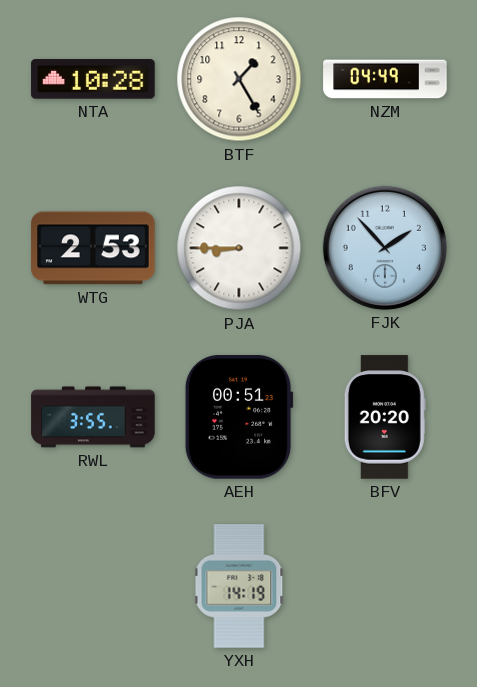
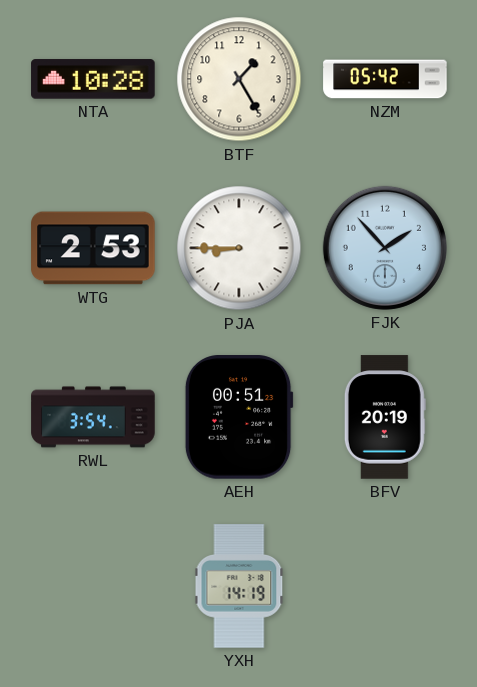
NZM: 04:49 -> 05:42 (385, 79)
RWL: 3:55 -> 3:54 (93, 417)
BFV: 20:20 -> 20:19 (385, 417)
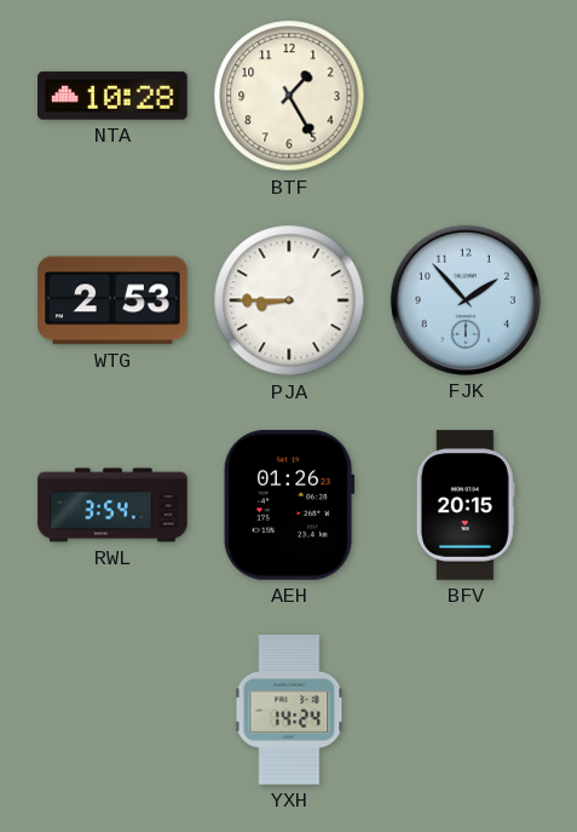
NZM: 05:42 -> none (385, 79)
AEH: 00:51 -> 01:26 (289, 505)
BFV: 20:19 -> 20:15 (466, 505)
YXH: 14:19 -> 14:24 (289, 710)
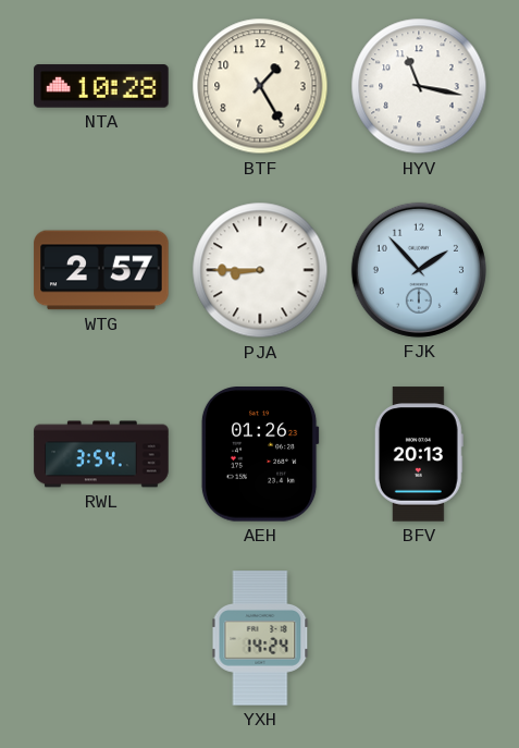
HYV: none -> 11:17 (419, 86)
WTG: 2:53 -> 2:57 (101, 270)
BFV: 20:15 -> 20:13 (419, 454)
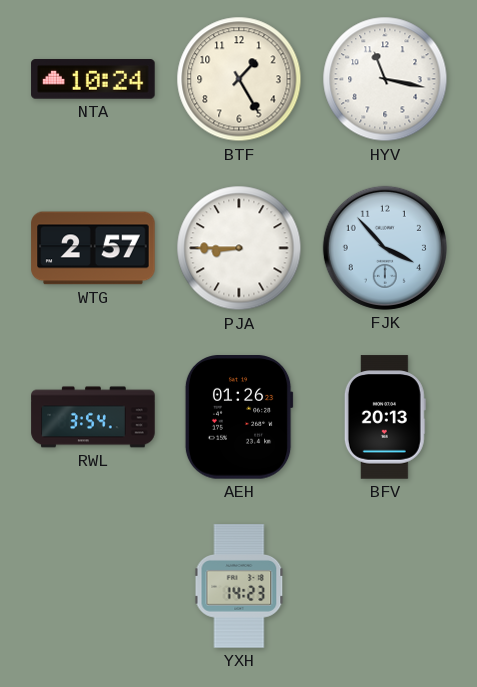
NTA: 10:28 -> 10:24 (93, 79)
FJK: 1:53 -> 3:53 (385, 248)
YXH: 14:24 -> 14:23 (239, 586)
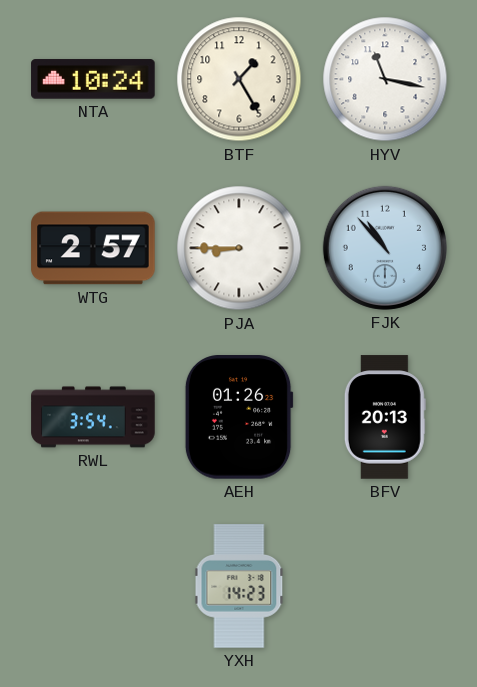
FJK: 3:53 -> 10:53 (385, 248)
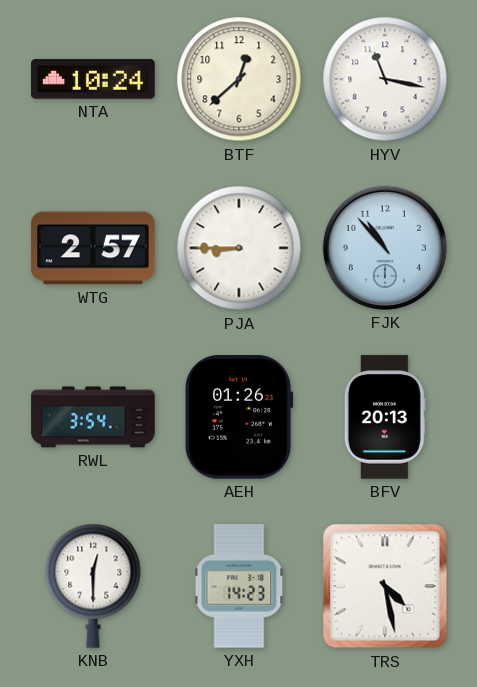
BTF: 1:25 -> 12:38 (239, 79)
KNB: none -> 12:30 (93, 586)
TRS: none -> 4:28 (385, 586)
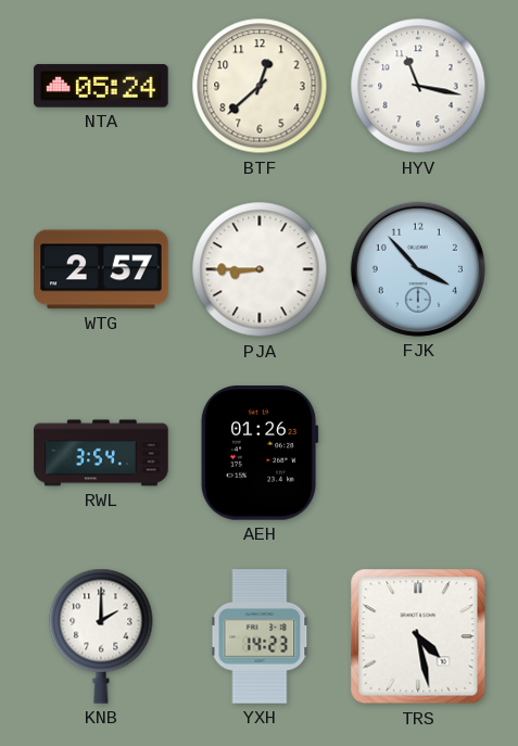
NTA: 10:24 -> 05:24 (101, 86)
FJK: 10:53 -> 3:53 (418, 269)
BFV: 20:13 -> none (385, 417)
KNB: 12:30 -> 2:00 (101, 636)
